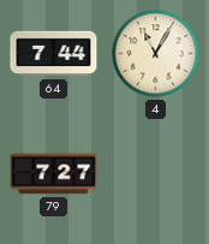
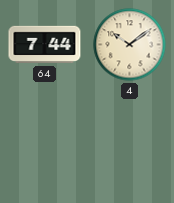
4: 11:05 -> 10:09 (130, 45)
79: 7:27 -> none (54, 174)
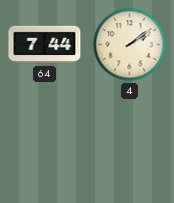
4: 10:09 -> 2:09 (130, 45)
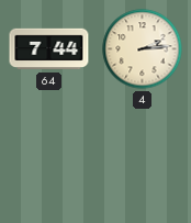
4: 2:09 -> 2:14 (143, 49)
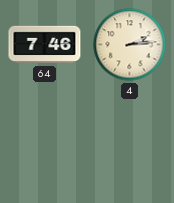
64: 7:44 -> 7:46 (45, 45)
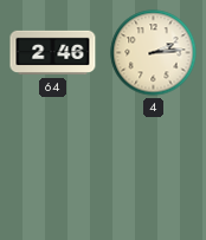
64: 7:46 -> 2:46 (53, 53)
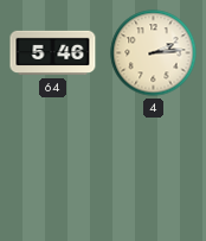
64: 2:46 -> 5:46 (53, 53)
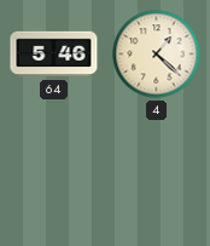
4: 2:14 -> 1:22 (157, 55)
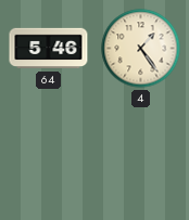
4: 1:22 -> 1:24 (141, 49)
